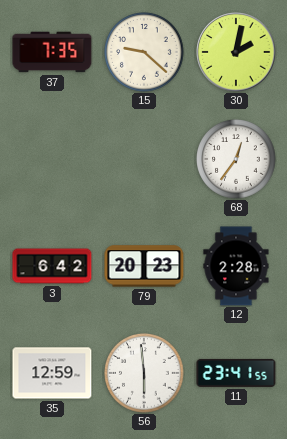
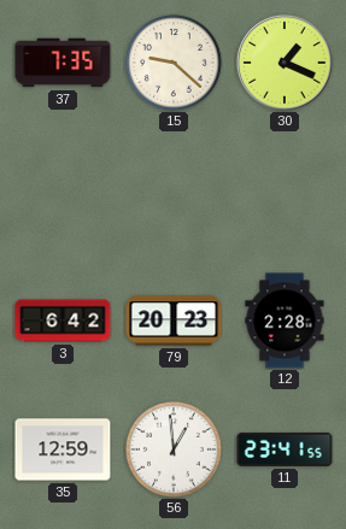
30: 2:02 -> 1:19 (285, 63)
68: 12:36 -> none (237, 160)
56: 5:59 -> 12:59 (175, 451)
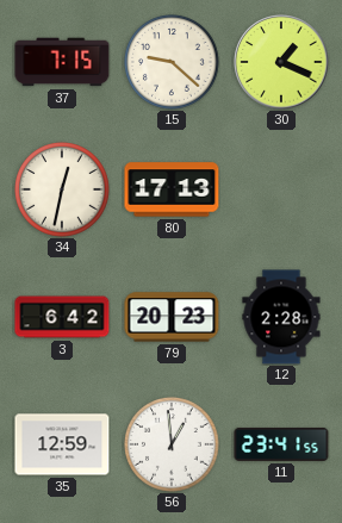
37: 7:35 -> 7:15 (62, 62)
34: none -> 12:32 (63, 191)
80: none -> 17:13 (172, 189)
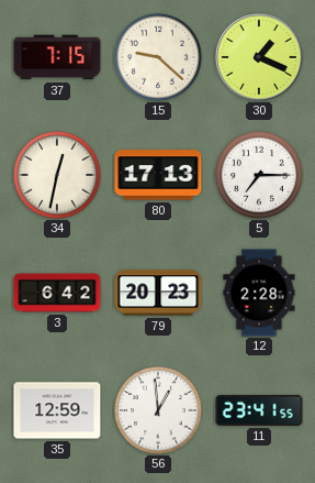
5: none -> 7:15 (260, 176)
